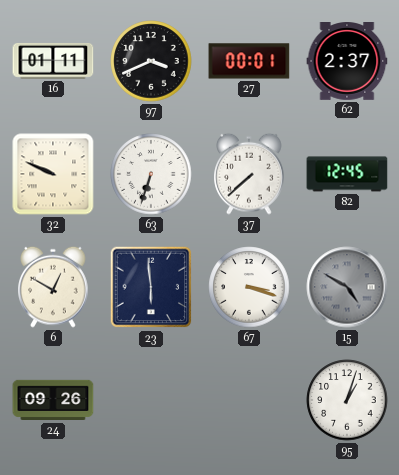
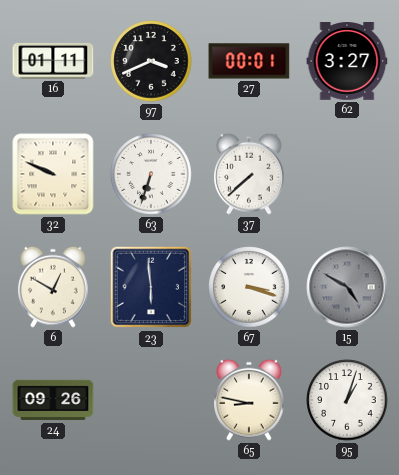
62: 2:37 -> 3:27 (347, 62)
82: 12:45 -> none (347, 174)
65: none -> 8:47 (249, 400)
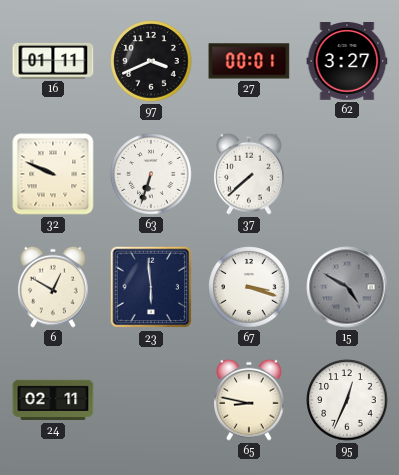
24: 09:26 -> 02:11 (53, 400)
95: 1:03 -> 12:34 (347, 400)
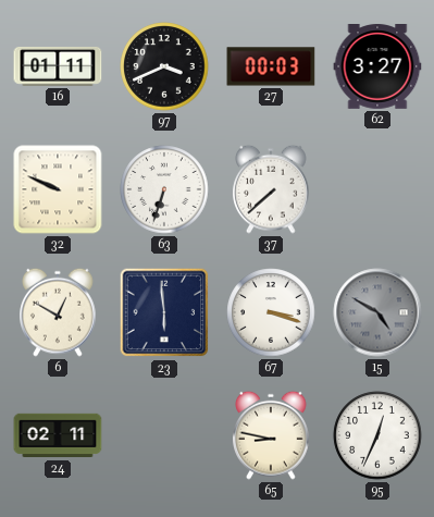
27: 00:01 -> 00:03 (271, 66)
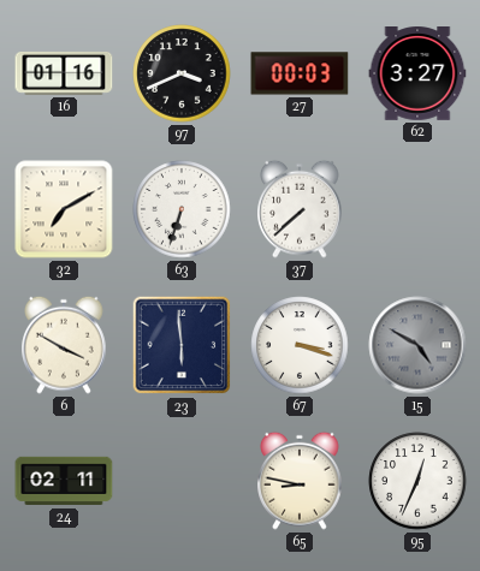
16: 01:11 -> 01:16 (64, 73)
32: 9:49 -> 7:10 (64, 209)
6: 12:50 -> 3:50 (64, 345)
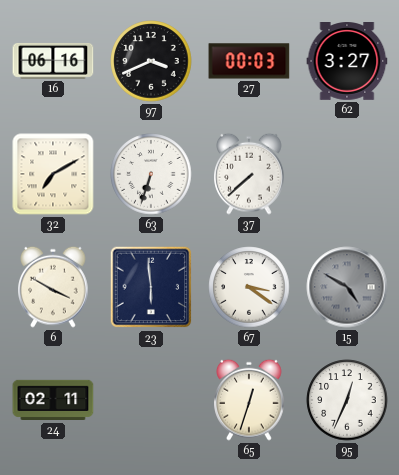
16: 01:16 -> 06:16 (53, 61)
67: 3:18 -> 3:21 (249, 287)
65: 8:47 -> 12:33 (249, 400)
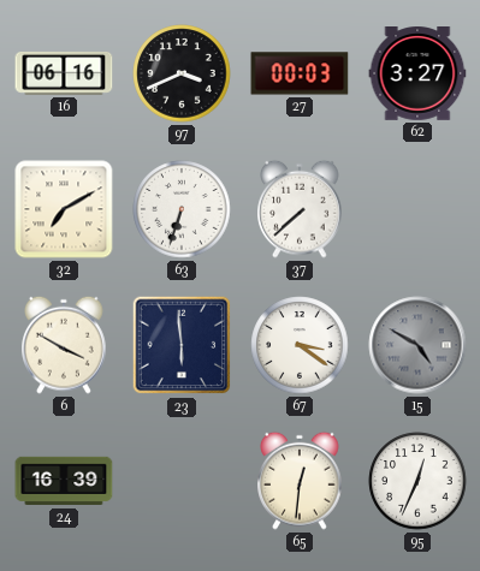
24: 02:11 -> 16:39 (64, 481)
65: 12:33 -> 12:31 (300, 481)
